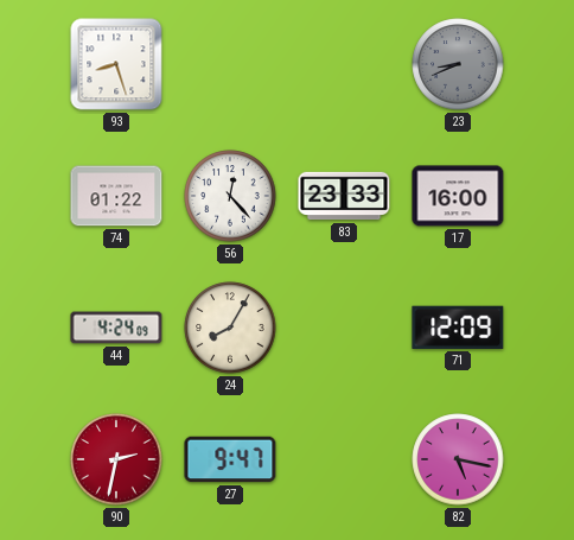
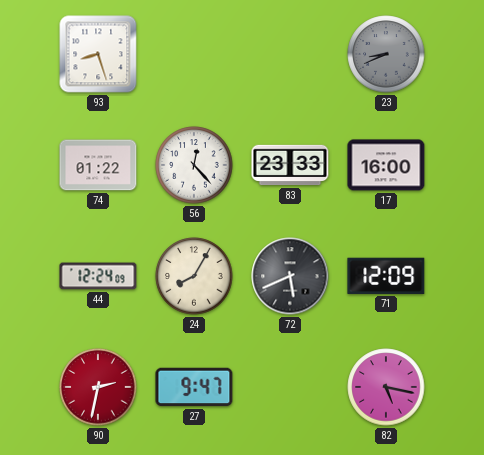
44: 4:24 -> 12:24 (98, 276)
72: none -> 5:41 (290, 276)
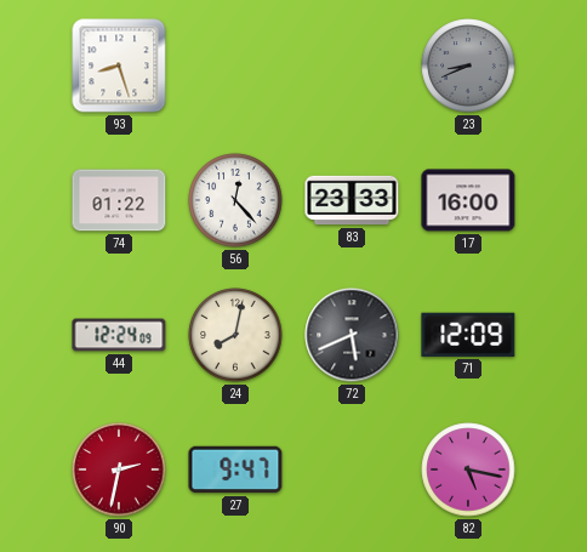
24: 8:05 -> 8:02 (235, 335)
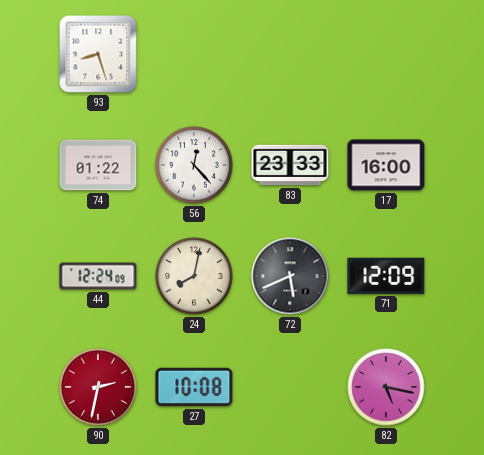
23: 8:41 -> none (468, 66)
27: 9:47 -> 10:08 (194, 387)
